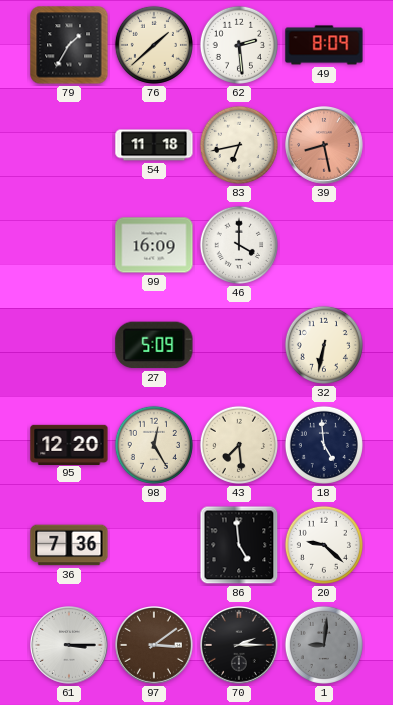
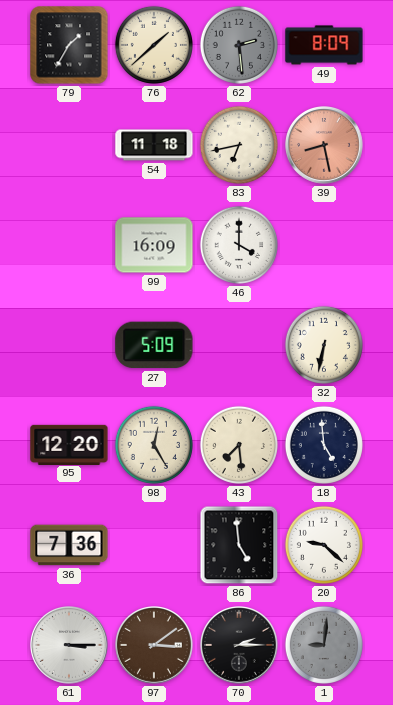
62 dial: white -> grey (239, 45)
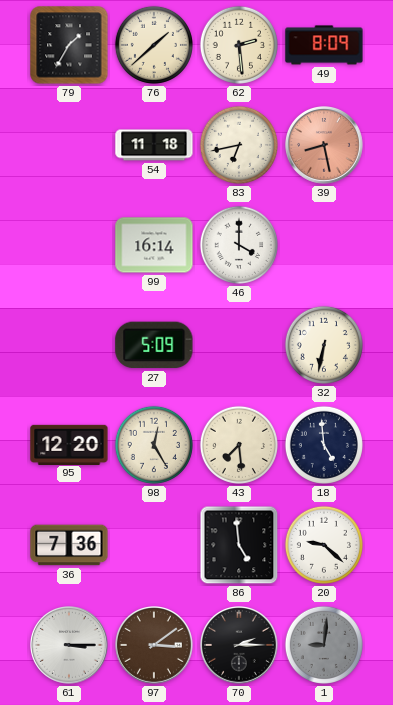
62 dial: grey -> cream (239, 45)
99: 16:09 -> 16:14 (154, 245)
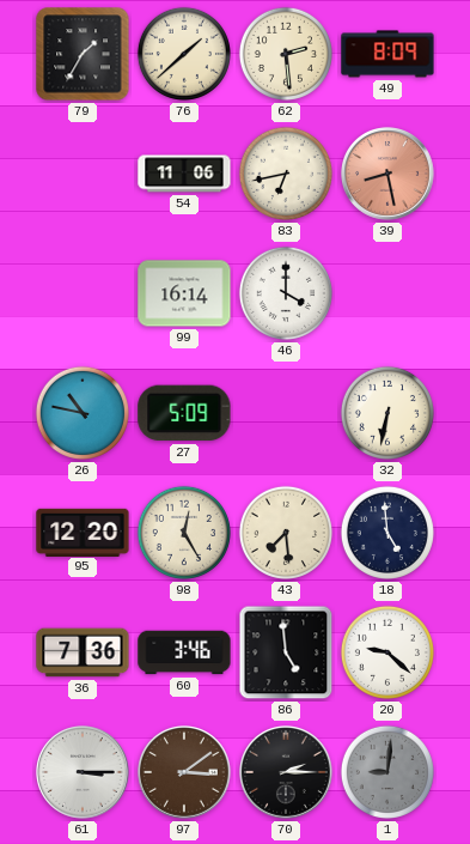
54: 11:18 -> 11:06 (184, 174)
26: none -> 10:47 (83, 413)
60: none -> 3:46 (184, 652)
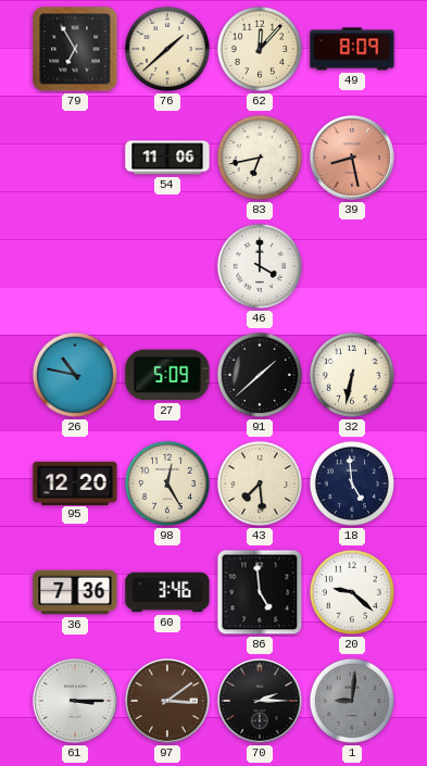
79: 1:35 -> 6:55 (75, 49)
62: 2:29 -> 12:07 (260, 49)
99: 16:14 -> none (184, 293)
91: none -> 1:38 (260, 375)
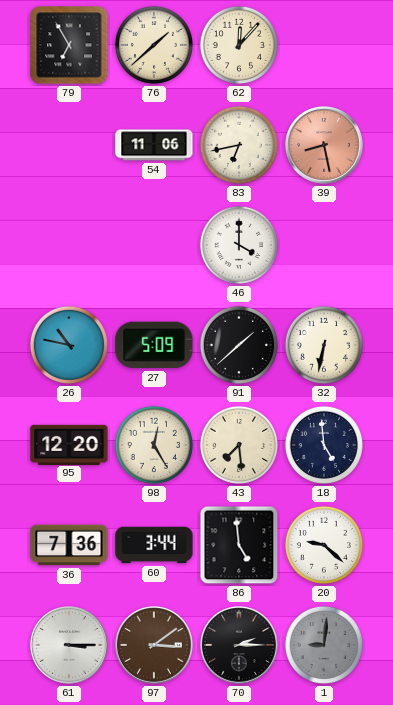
49: 8:09 -> none (352, 49)
60: 3:46 -> 3:44 (154, 545)
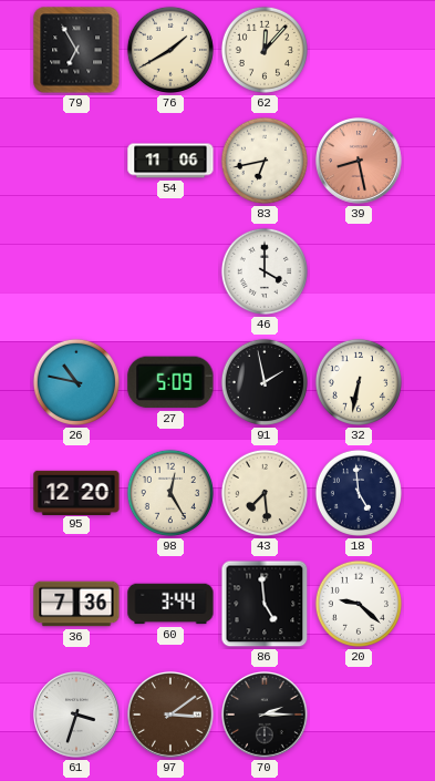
76: 1:38 -> 1:40 (170, 50)
91: 1:38 -> 1:58 (265, 382)
61: 3:15 -> 3:33 (77, 716)
1: 9:01 -> none (324, 645)
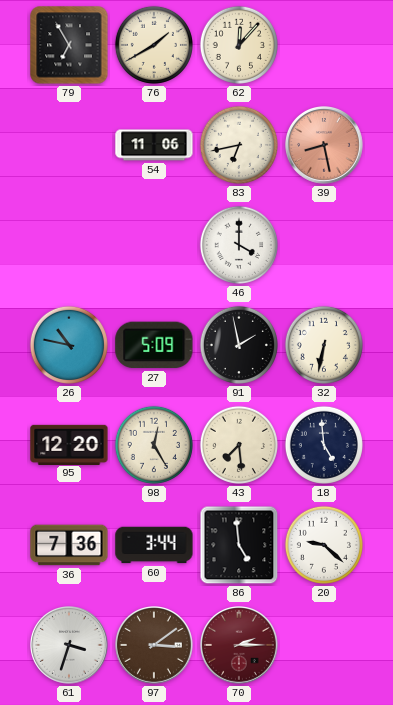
70 dial: black -> burgundy (240, 646)
